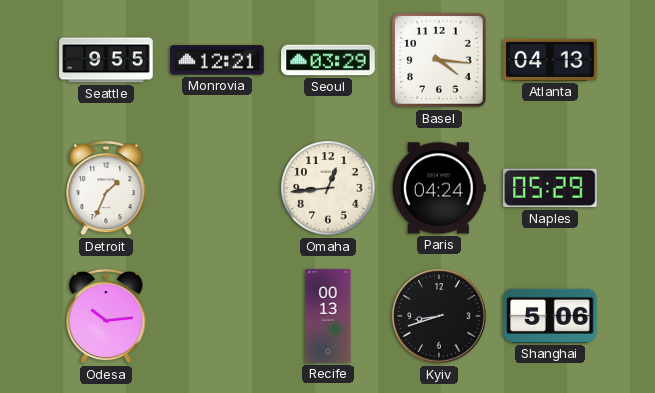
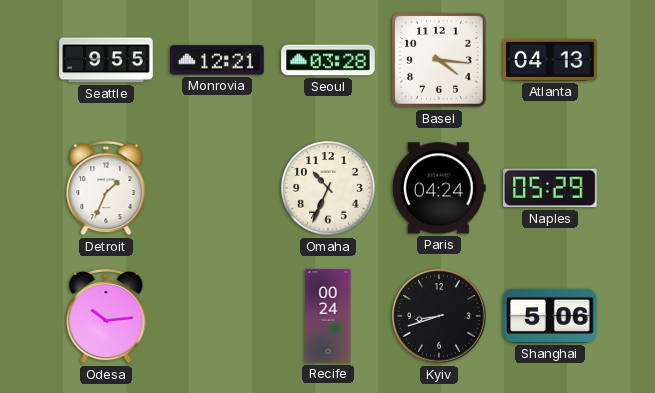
Seoul: 03:29 -> 03:28 (328, 60)
Omaha: 12:44 -> 10:34 (328, 188)
Recife: 00:13 -> 00:24 (328, 316)
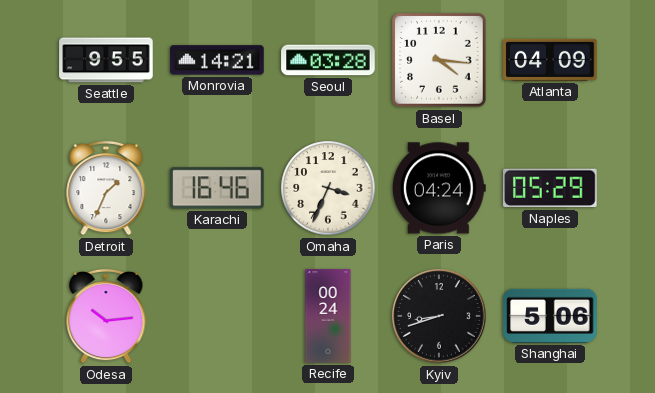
Monrovia: 12:21 -> 14:21 (217, 60)
Atlanta: 04:13 -> 04:09 (550, 60)
Karachi: none -> 16:46 (218, 188)
Omaha: 10:34 -> 3:34 (328, 188)
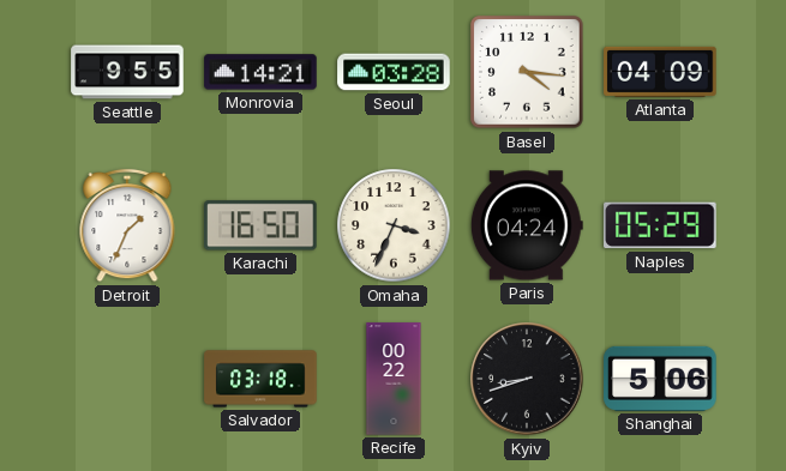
Karachi: 16:46 -> 16:50 (262, 225)
Odesa: 10:14 -> none (106, 316)
Salvador: none -> 03:18 (260, 379)
Recife: 00:24 -> 00:22 (394, 379)
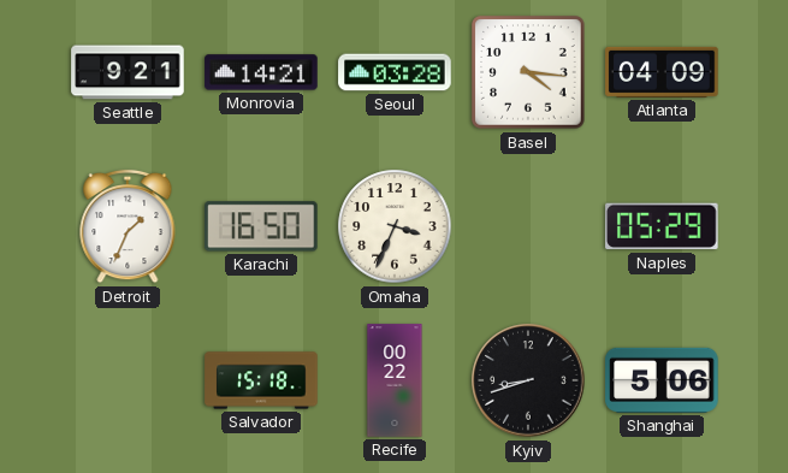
Seattle: 9:55 -> 9:21 (128, 72)
Paris: 04:24 -> none (527, 225)
Salvador: 03:18 -> 15:18 (261, 380)
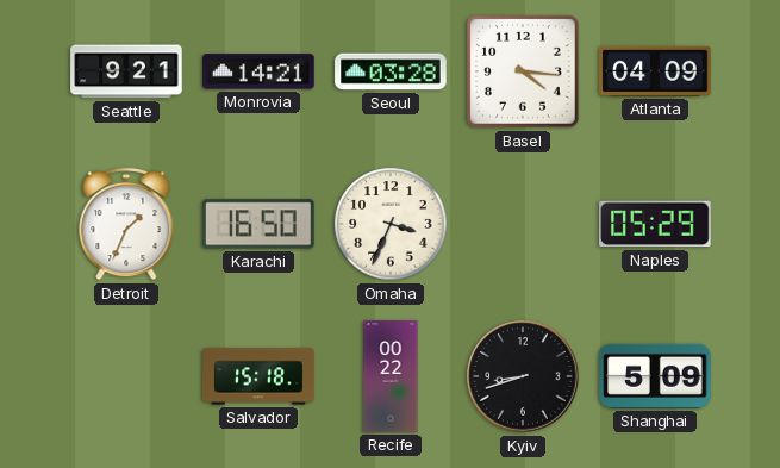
Shanghai: 5:06 -> 5:09 (655, 376)
